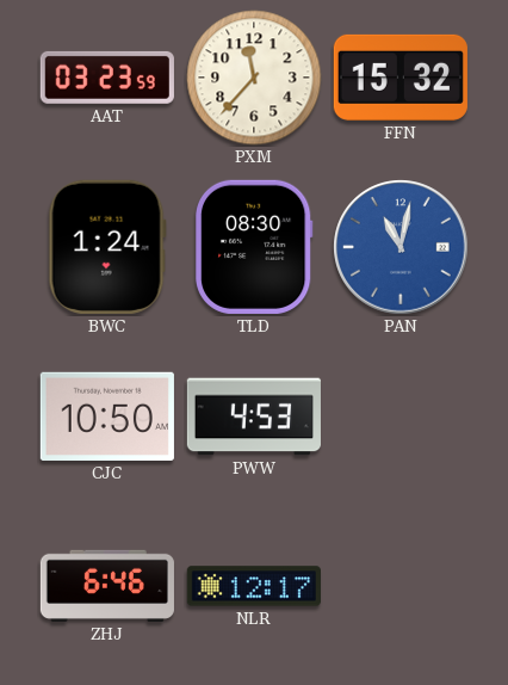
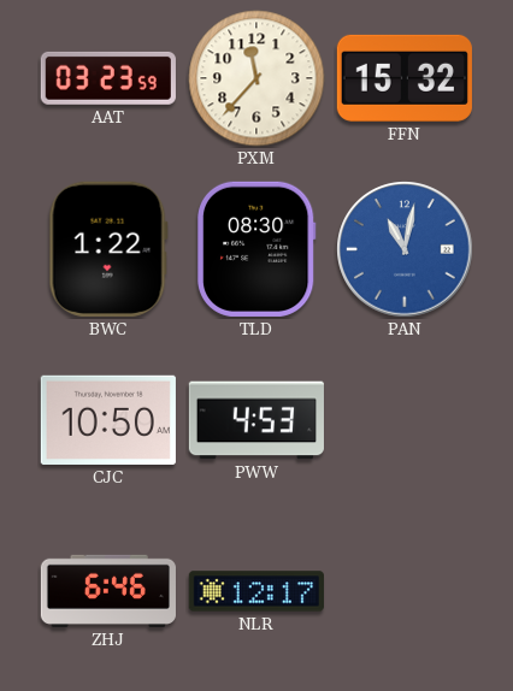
BWC: 1:24 -> 1:22 (108, 249)
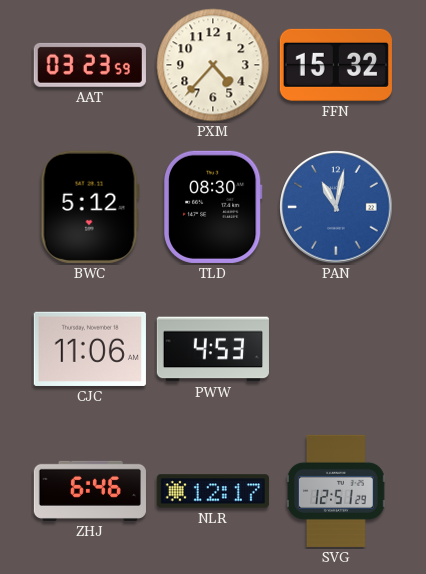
PXM: 11:37 -> 4:37 (213, 65)
BWC: 1:22 -> 5:12 (90, 207)
CJC: 10:50 -> 11:06 (90, 349)
SVG: none -> 12:51 (337, 491)
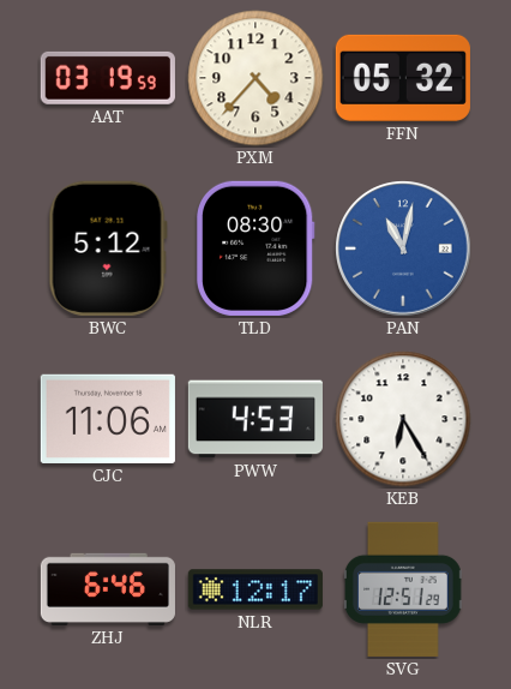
AAT: 03:23 -> 03:19 (108, 78)
FFN: 15:32 -> 05:32 (403, 78)
KEB: none -> 6:25 (403, 419)
